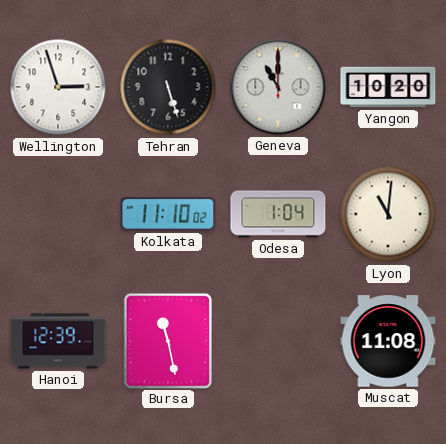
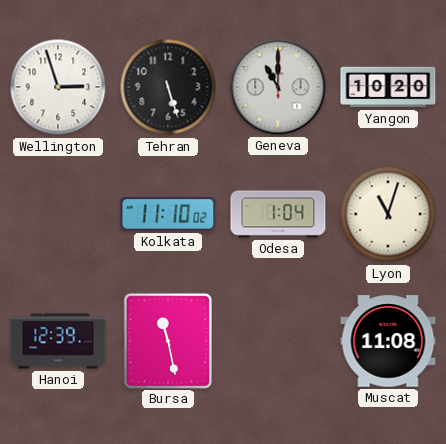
Lyon: 11:01 -> 11:03 (388, 214)
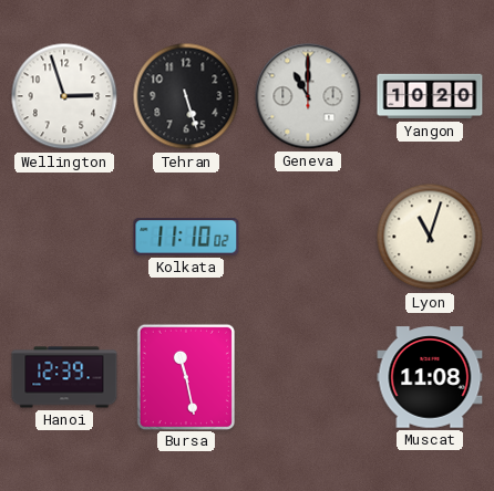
Odesa: 1:04 -> none (278, 214)
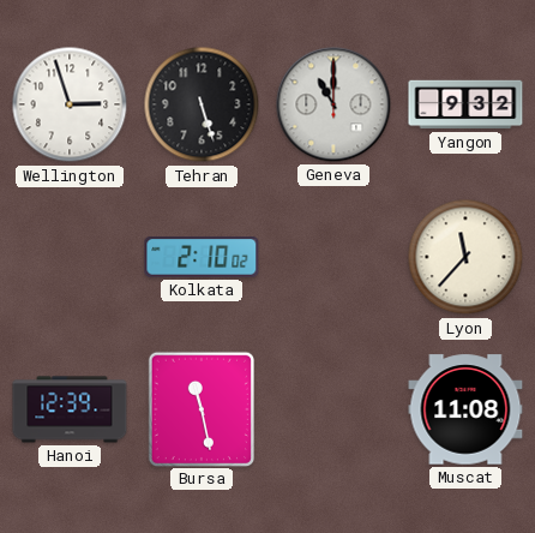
Yangon: 10:20 -> 9:32 (465, 104)
Kolkata: 11:10 -> 2:10 (202, 258)
Lyon: 11:03 -> 11:37 (465, 257)
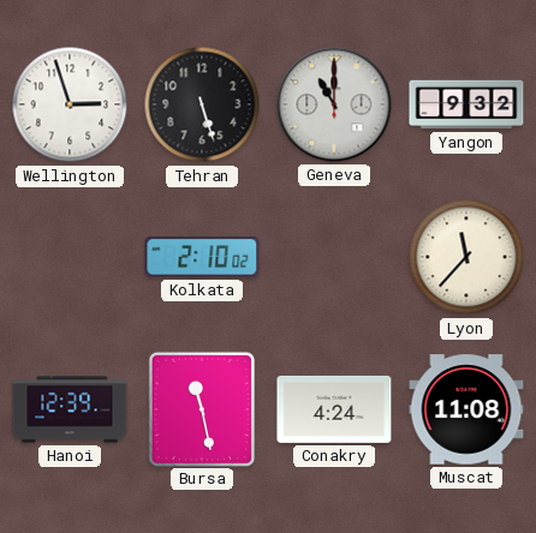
Conakry: none -> 4:24 (334, 409)
